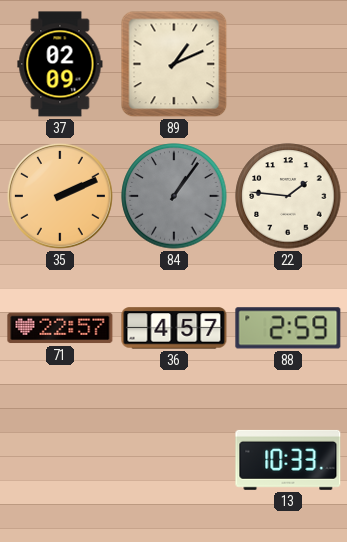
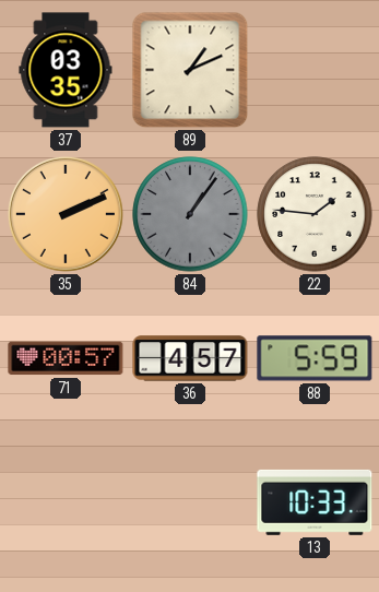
37: 02:09 -> 03:35 (66, 70)
71: 22:57 -> 00:57 (66, 358)
88: 2:59 -> 5:59 (315, 358)
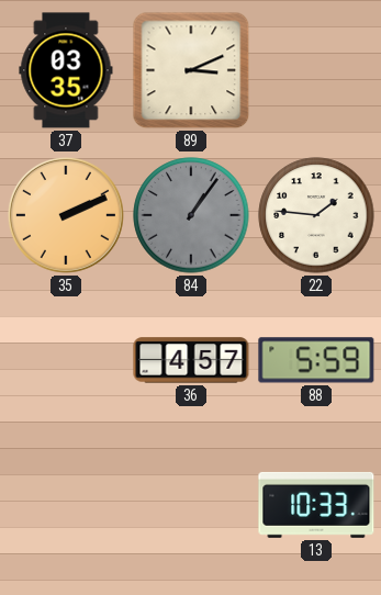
89: 1:11 -> 3:11 (191, 70)
71: 00:57 -> none (66, 358)
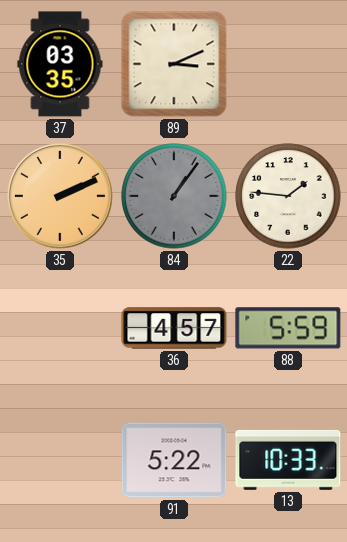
91: none -> 5:22 (174, 460)
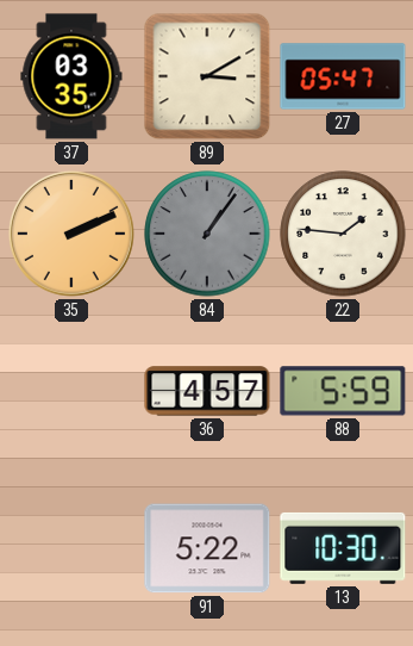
89: 3:11 -> 3:10 (207, 76)
27: none -> 05:47 (343, 76)
13: 10:33 -> 10:30 (343, 548)
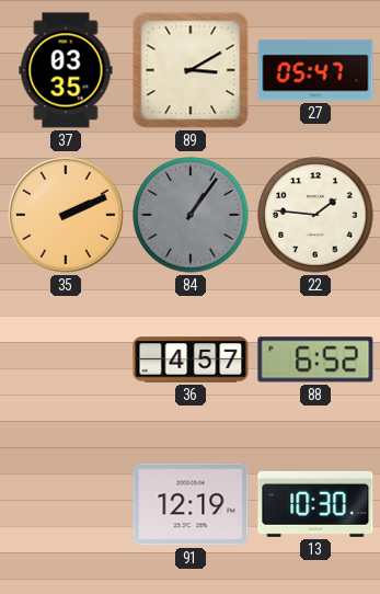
88: 5:59 -> 6:52 (315, 359)
91: 5:22 -> 12:19 (191, 504)
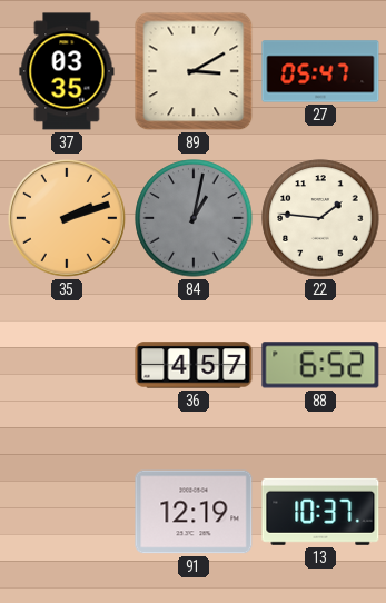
35: 2:11 -> 2:12 (67, 218)
84: 1:06 -> 1:02 (194, 218)
13: 10:30 -> 10:37 (320, 512)
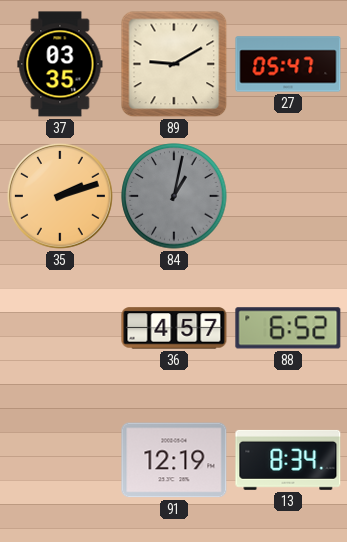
89: 3:10 -> 9:10 (174, 64)
22: 1:46 -> none (320, 218)
13: 10:37 -> 8:34 (288, 460)
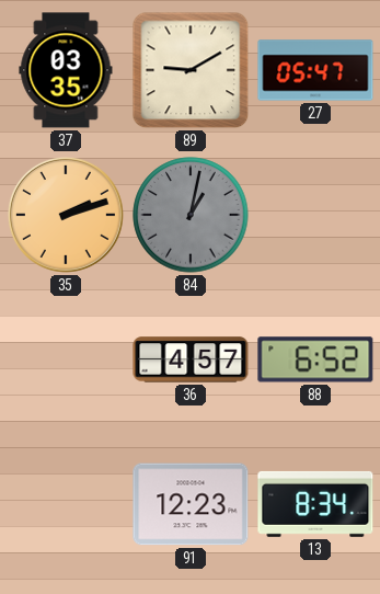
91: 12:19 -> 12:23 (191, 504)
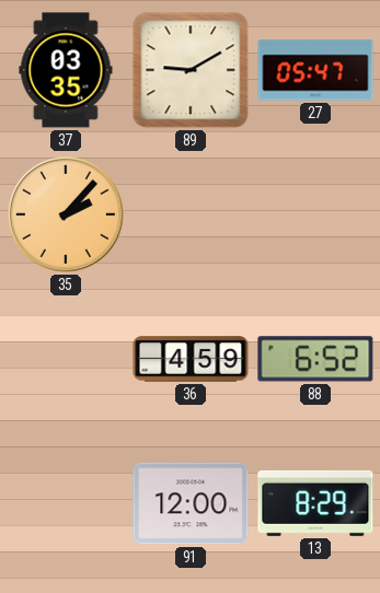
35: 2:12 -> 2:07 (66, 214)
84: 1:02 -> none (191, 215)
36: 4:57 -> 4:59 (191, 359)
91: 12:23 -> 12:00 (191, 503)
13: 8:34 -> 8:29 (315, 503)
